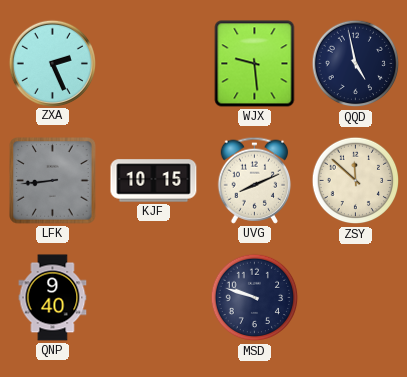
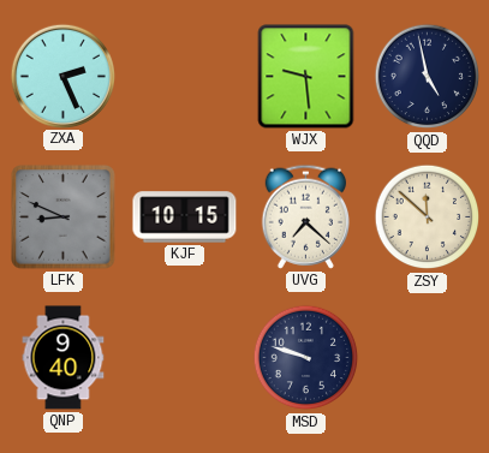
LFK: 8:44 -> 8:49 (64, 217)
UVG: 8:11 -> 7:22 (306, 216)
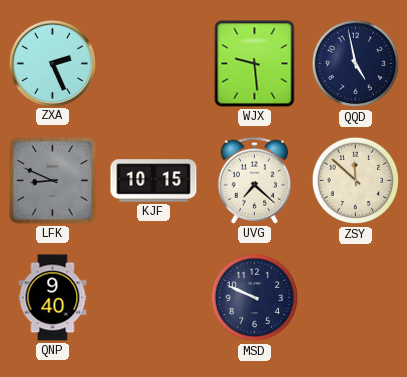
MSD: 9:48 -> 9:49 (255, 298)
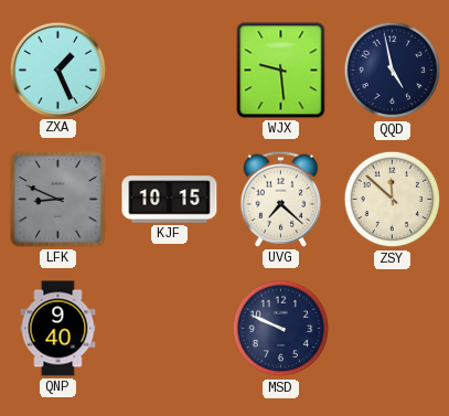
ZXA: 2:26 -> 1:26 (57, 70)
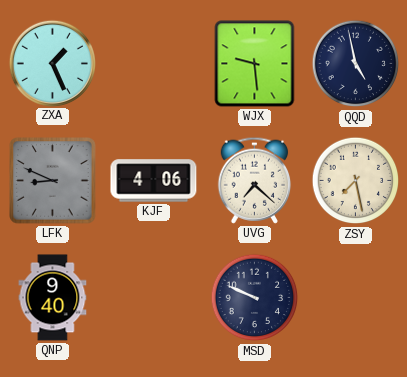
KJF: 10:15 -> 4:06 (154, 181)
ZSY: 11:52 -> 7:28 (356, 181)
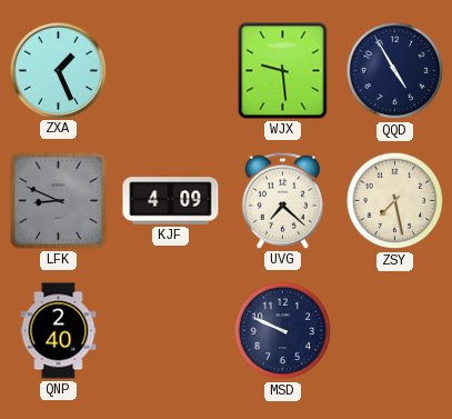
QQD: 4:58 -> 4:55 (395, 71)
KJF: 4:06 -> 4:09 (171, 201)
QNP: 9:40 -> 2:40 (59, 331)
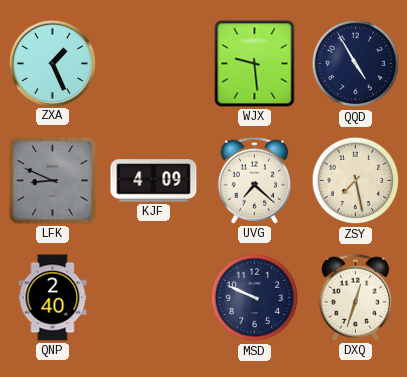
DXQ: none -> 12:33 (356, 297)
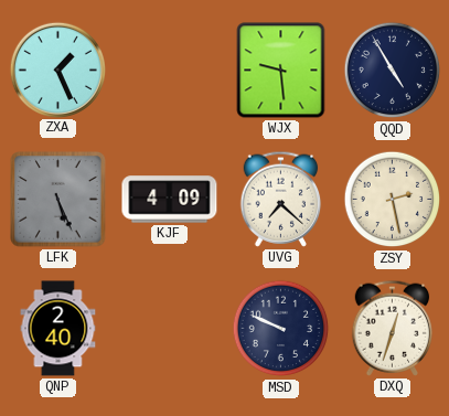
LFK: 8:49 -> 5:26 (58, 200)
ZSY: 7:28 -> 2:28 (393, 200)
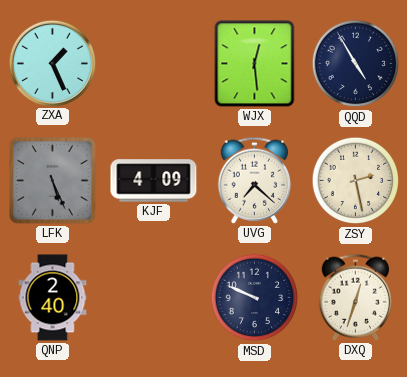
WJX: 9:29 -> 12:29 (255, 64)
